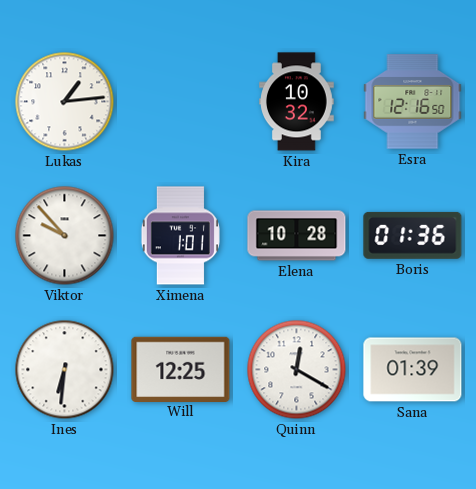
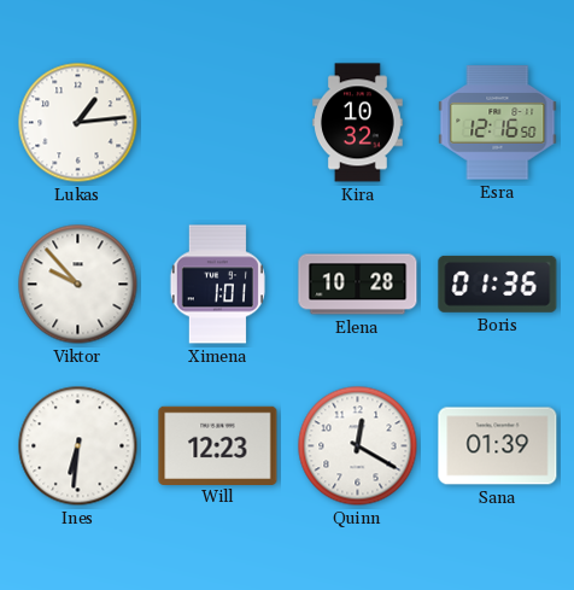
Will: 12:25 -> 12:23 (218, 445)
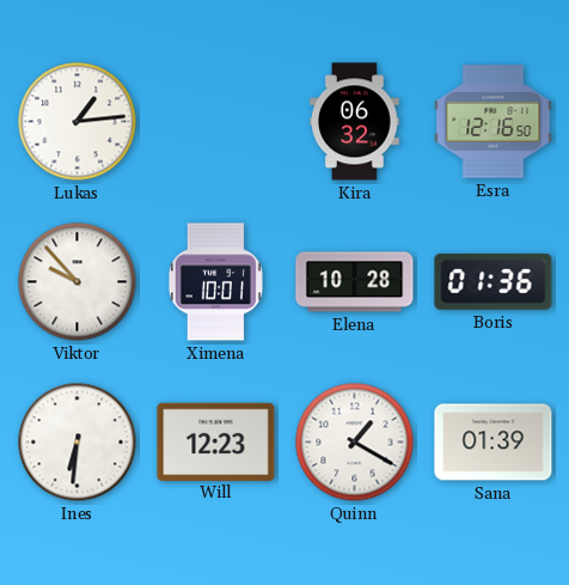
Kira: 10:32 -> 06:32 (355, 122)
Ximena: 1:01 -> 10:01 (215, 282)
Quinn: 12:20 -> 1:20 (355, 443)
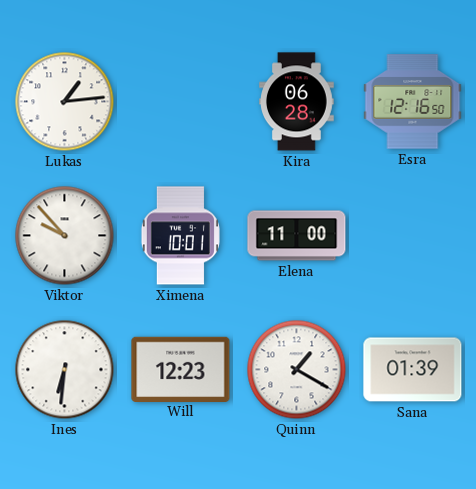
Kira: 06:32 -> 06:28 (297, 102)
Elena: 10:28 -> 11:00 (297, 236)
Boris: 01:36 -> none (494, 281)
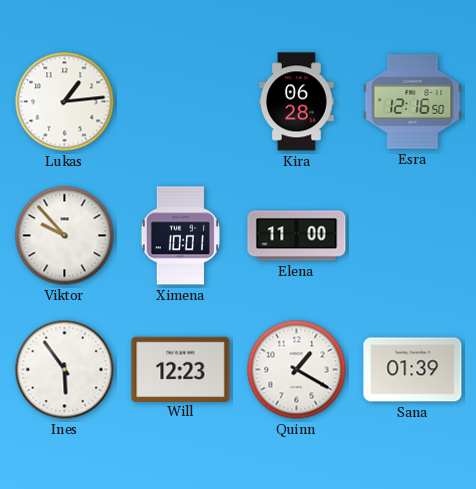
Ines: 6:31 -> 5:54 (65, 370)
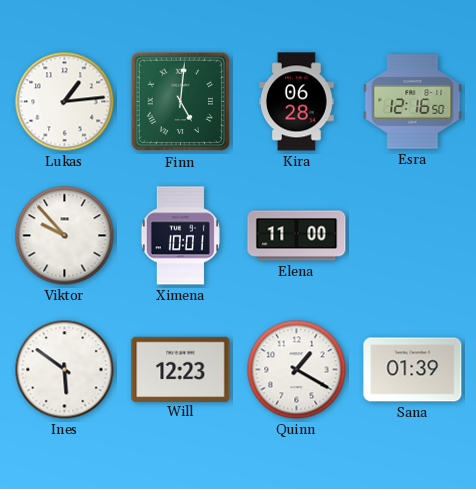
Finn: none -> 5:01 (181, 102)
Ines: 5:54 -> 5:51 (65, 370)
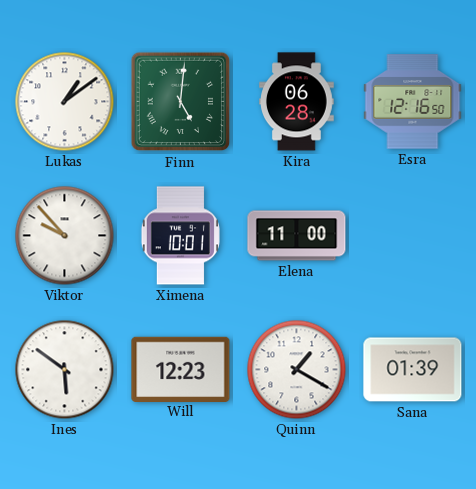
Lukas: 1:14 -> 1:09 (65, 102)
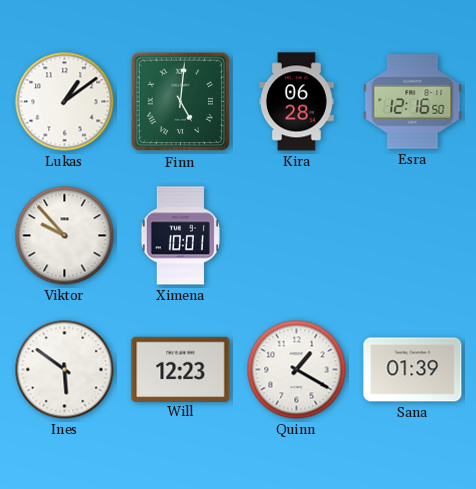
Elena: 11:00 -> none (297, 236)
